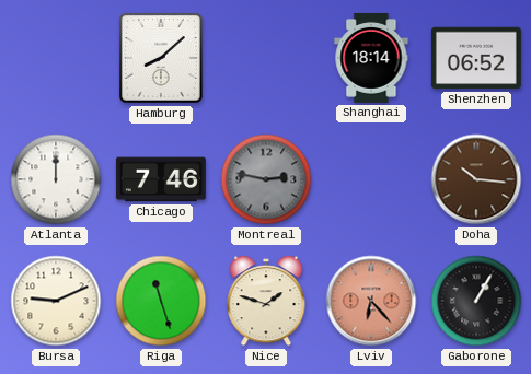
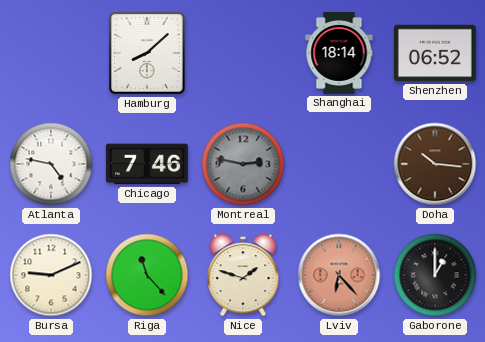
Atlanta: 12:00 -> 4:47 (51, 164)
Riga: 11:27 -> 11:23 (147, 275)
Gaborone: 1:05 -> 1:00 (435, 275)
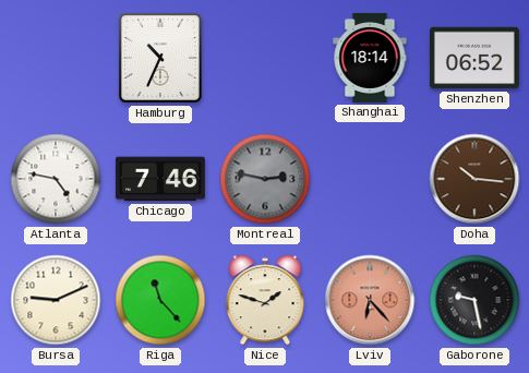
Hamburg: 8:08 -> 10:34 (160, 58)
Gaborone: 1:00 -> 9:28 (474, 300)
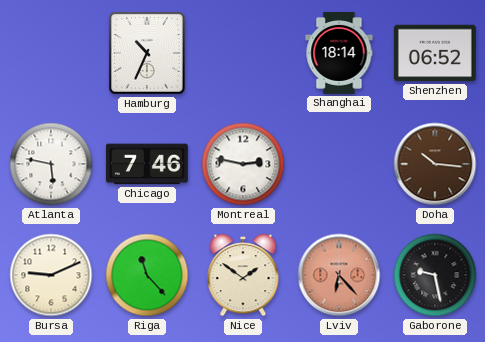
Atlanta: 4:47 -> 5:47 (51, 164)
Montreal dial: grey -> white (243, 164)
Nice: 1:48 -> 1:51 (243, 275)
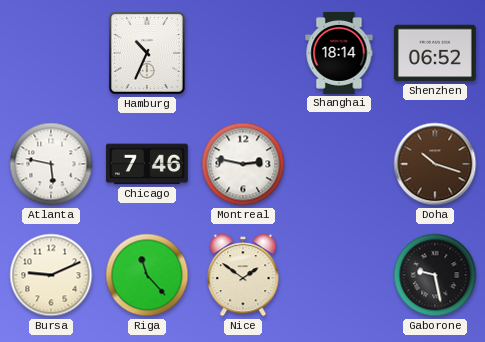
Doha: 10:16 -> 10:18 (435, 164)
Lviv: 6:23 -> none (339, 275)
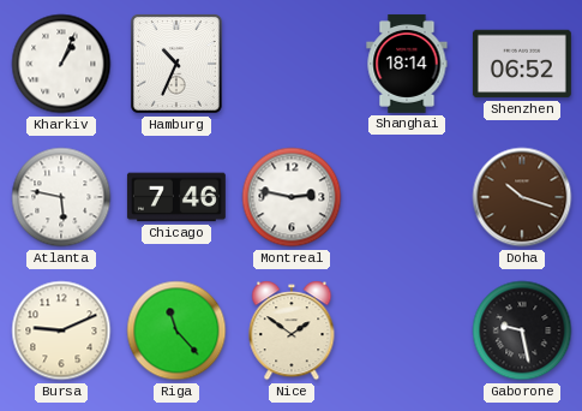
Kharkiv: none -> 1:04 (61, 64)
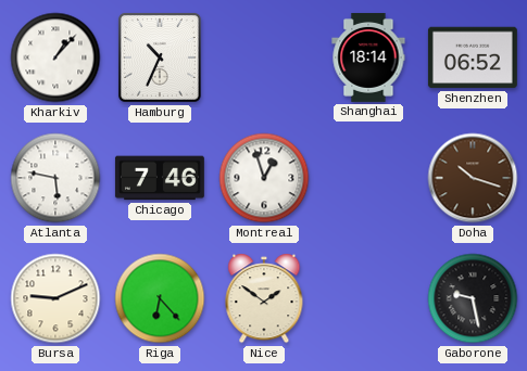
Kharkiv: 1:04 -> 1:07 (55, 57)
Montreal: 2:47 -> 12:57 (264, 178)
Riga: 11:23 -> 6:23 (160, 298)
